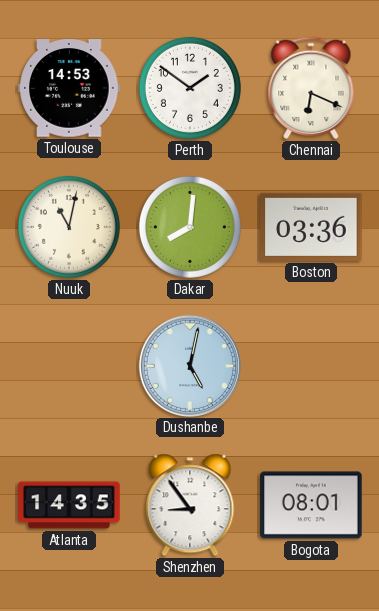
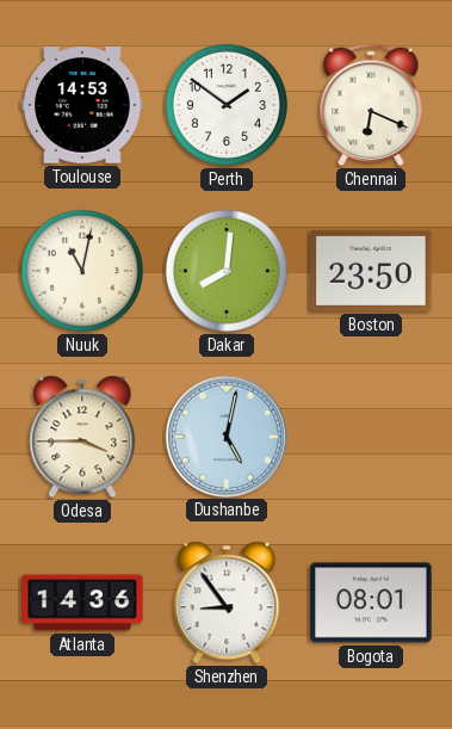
Boston: 03:36 -> 23:50 (371, 271)
Odesa: none -> 3:45 (82, 437)
Atlanta: 14:35 -> 14:36 (82, 603)
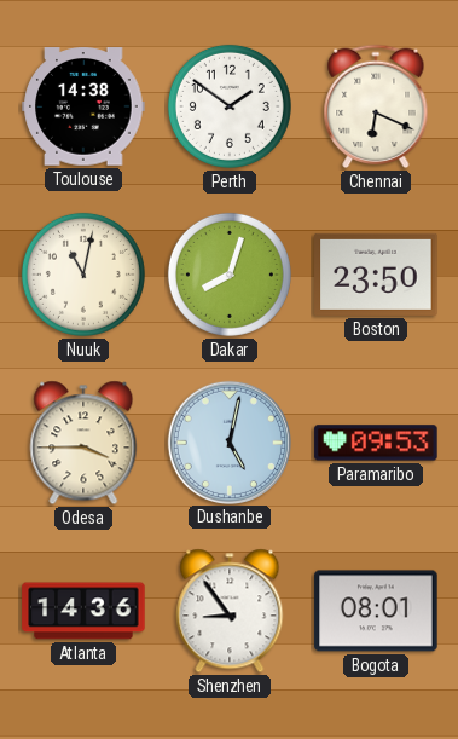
Toulouse: 14:53 -> 14:38 (83, 106)
Dakar: 8:01 -> 8:03 (230, 275)
Paramaribo: none -> 09:53 (376, 443)
